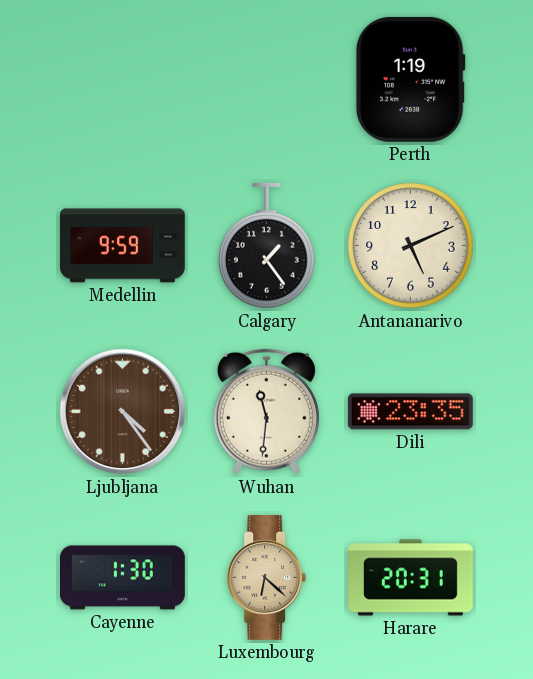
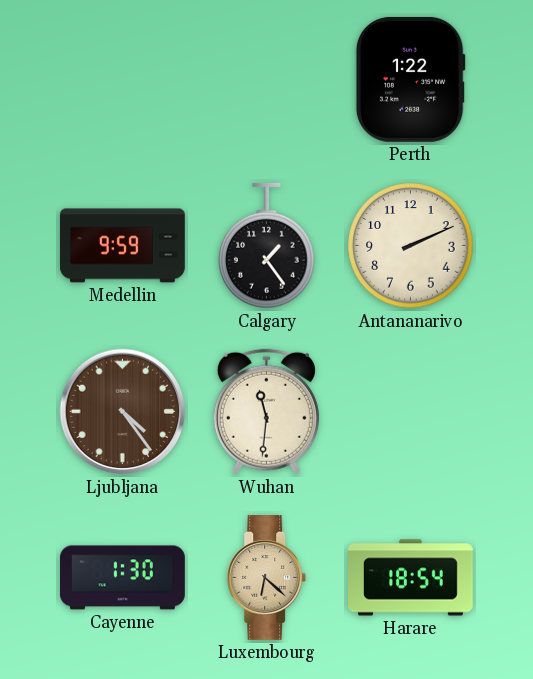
Perth: 1:19 -> 1:22 (410, 79)
Antananarivo: 5:11 -> 2:11 (411, 246)
Dili: 23:35 -> none (410, 412)
Harare: 20:31 -> 18:54 (411, 578)
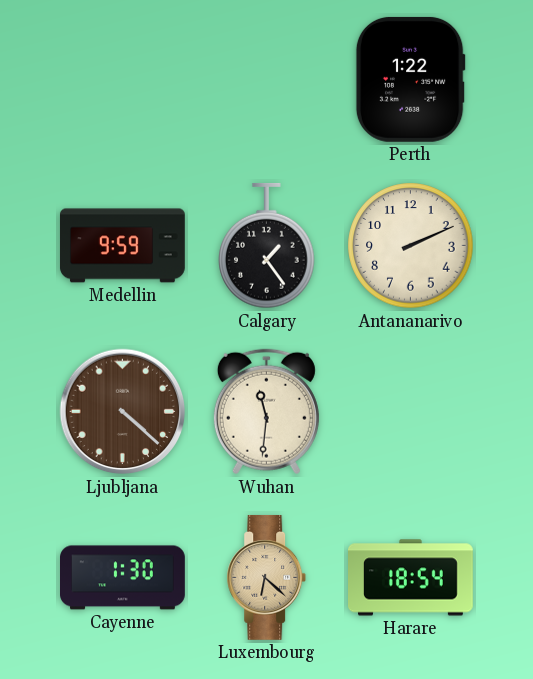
Ljubljana: 4:24 -> 4:22 (123, 412)
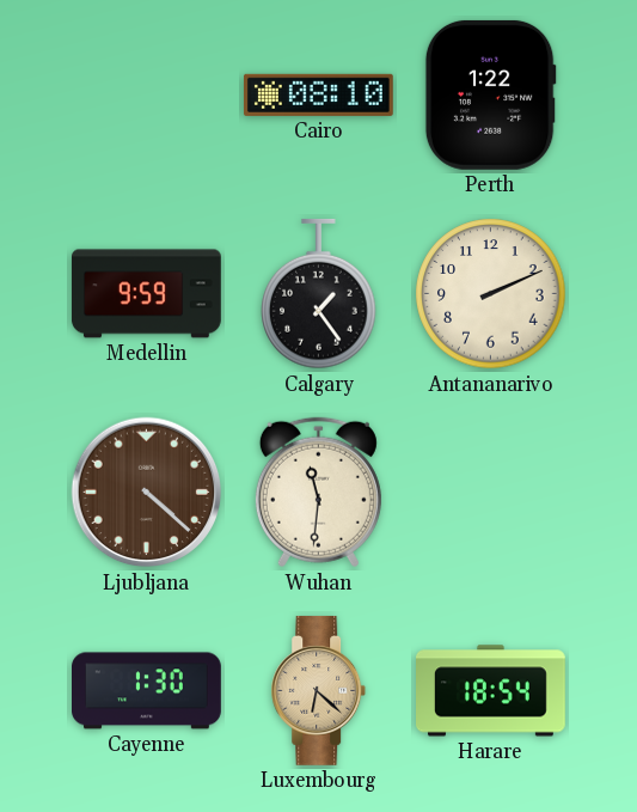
Cairo: none -> 08:10 (318, 94)
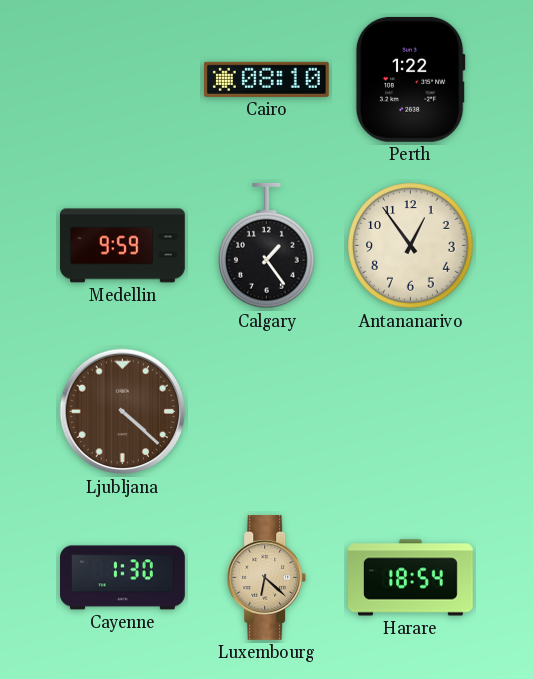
Antananarivo: 2:11 -> 12:54 (411, 246)
Wuhan: 11:31 -> none (318, 493)
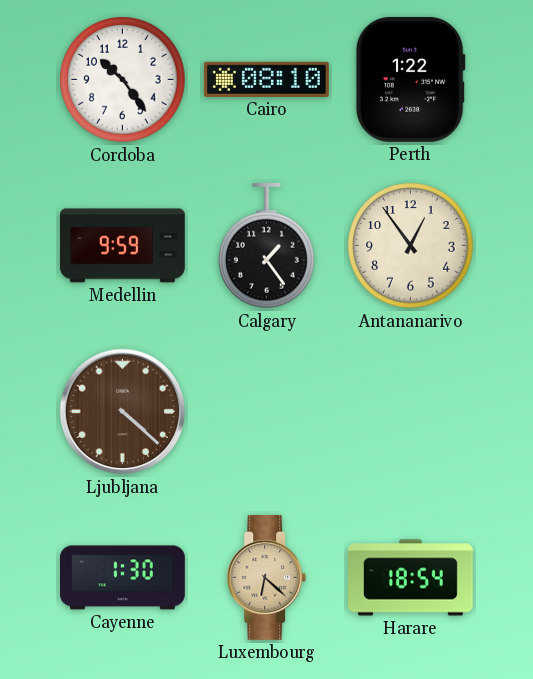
Cordoba: none -> 10:24 (123, 80)
